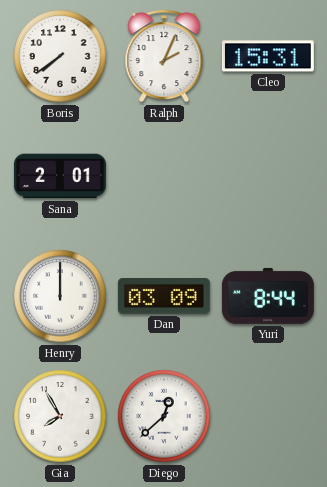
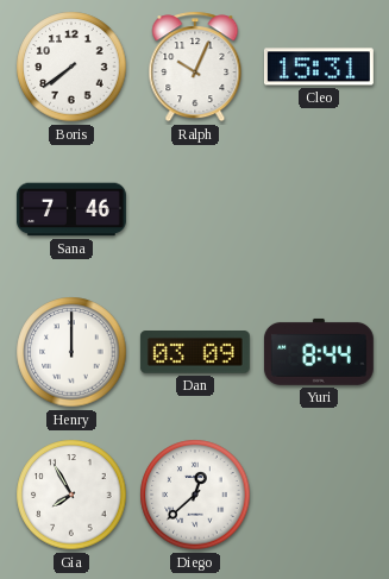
Ralph: 2:04 -> 10:04 (195, 67)
Sana: 2:01 -> 7:46 (71, 209)
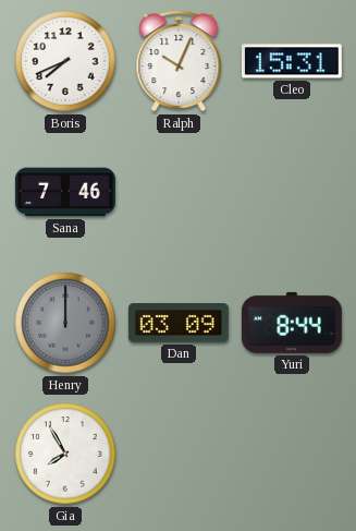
Boris: 7:39 -> 7:41 (65, 61)
Henry dial: white -> grey (65, 323)
Diego: 12:38 -> none (195, 495)
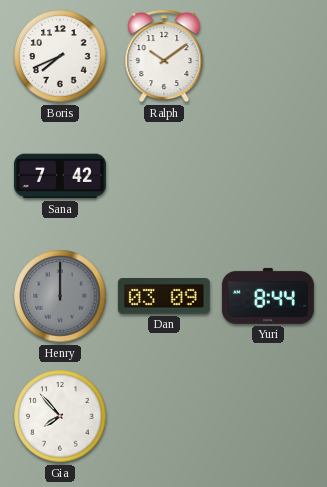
Ralph: 10:04 -> 10:09 (164, 56)
Cleo: 15:31 -> none (292, 61)
Sana: 7:46 -> 7:42 (60, 176)
Gia: 7:55 -> 7:53 (60, 416)
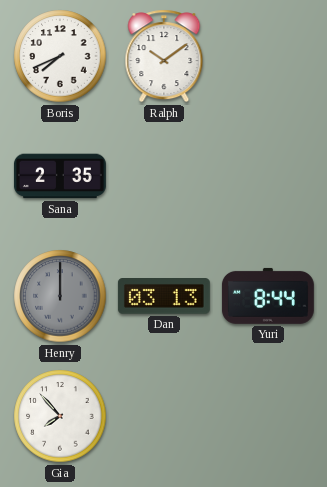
Sana: 7:42 -> 2:35 (60, 176)
Dan: 03:09 -> 03:13 (164, 297)
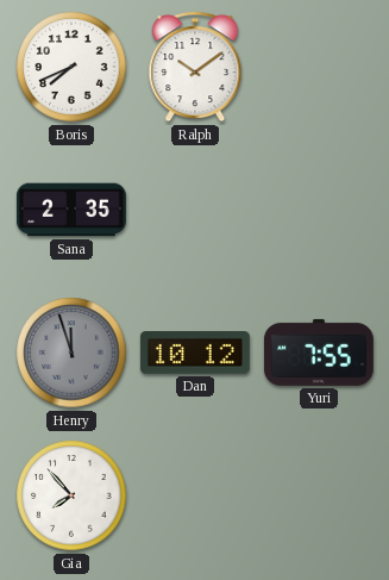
Henry: 12:00 -> 11:57 (71, 353)
Dan: 03:13 -> 10:12 (195, 354)
Yuri: 8:44 -> 7:55 (319, 353)
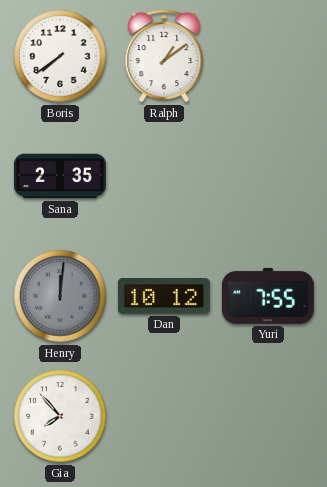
Boris: 7:41 -> 7:39 (60, 56)
Ralph: 10:09 -> 1:09 (164, 56)
Henry: 11:57 -> 12:01 (60, 296)
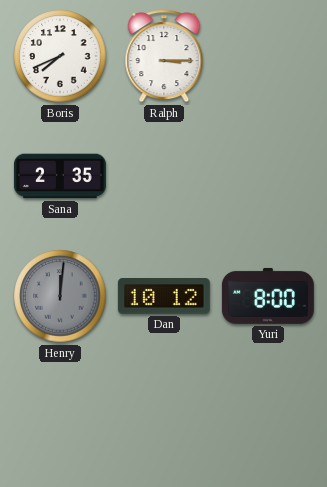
Boris: 7:39 -> 7:41 (60, 56)
Ralph: 1:09 -> 3:15 (164, 56)
Yuri: 7:55 -> 8:00 (268, 296)
Gia: 7:53 -> none (60, 416)
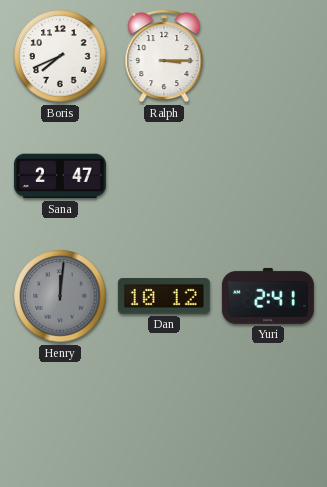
Sana: 2:35 -> 2:47 (60, 176)
Yuri: 8:00 -> 2:41 (268, 296)
